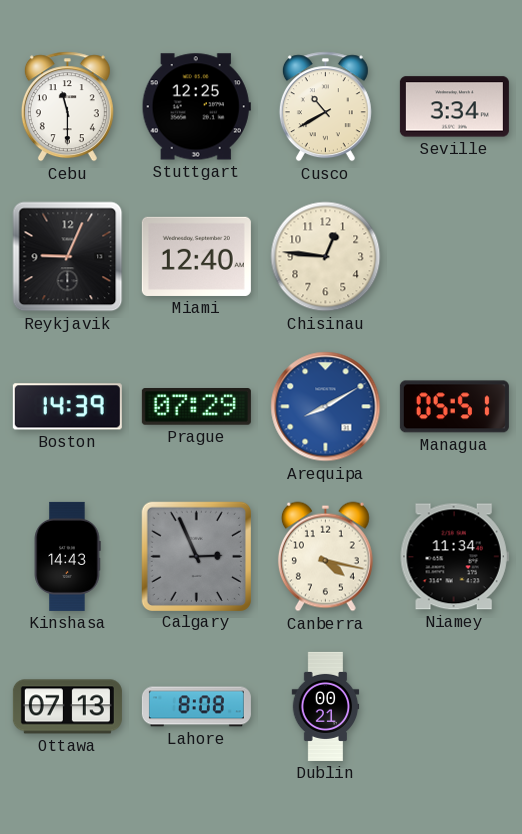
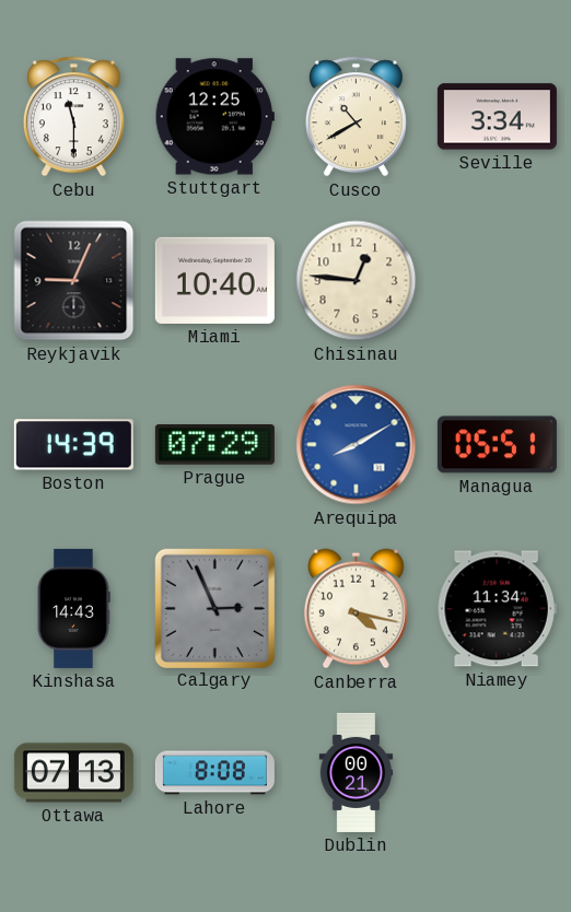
Miami: 12:40 -> 10:40 (214, 280)
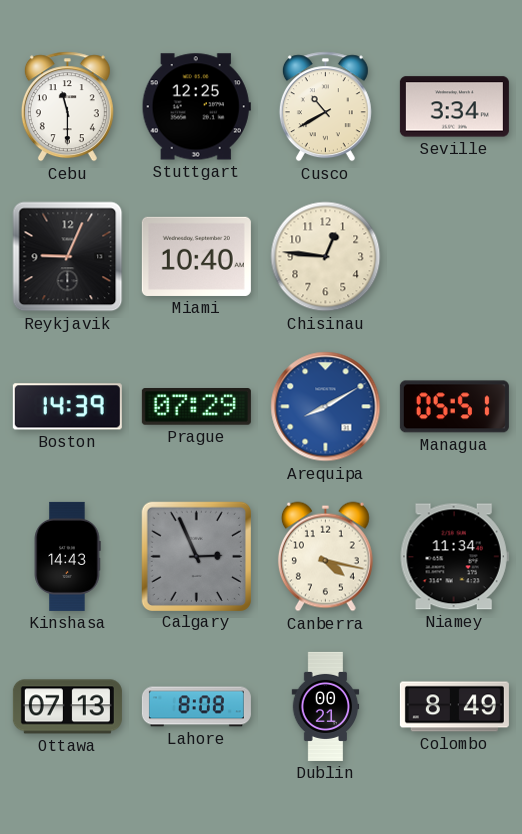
Colombo: none -> 8:49 (454, 707)
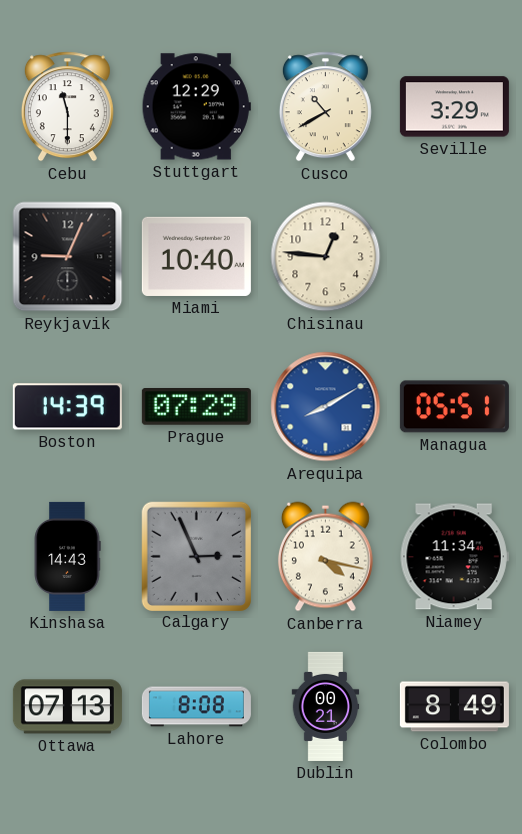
Stuttgart: 12:25 -> 12:29 (196, 107)
Seville: 3:34 -> 3:29 (454, 107)
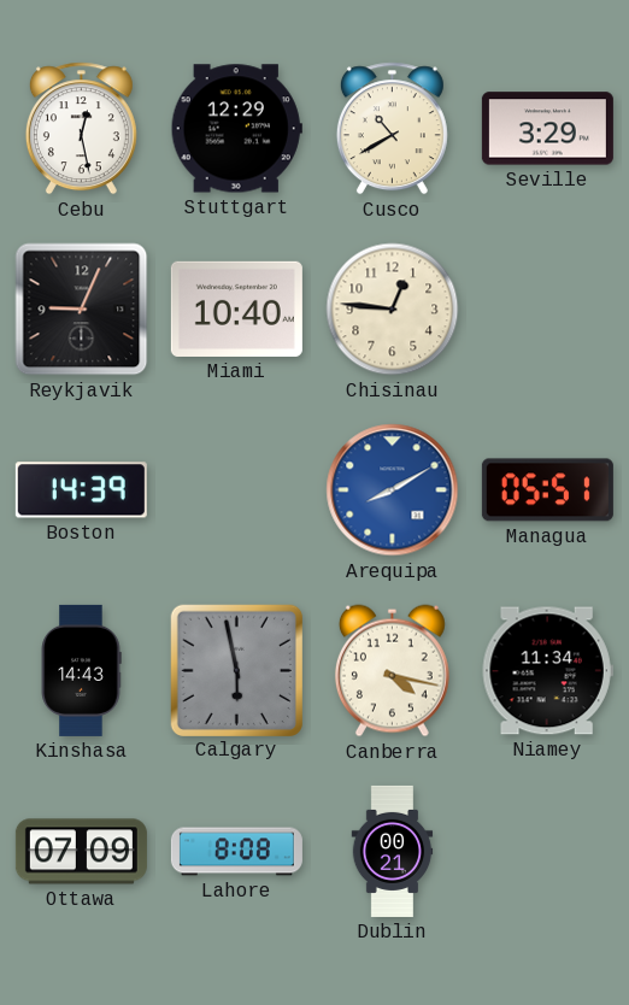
Cebu: 11:30 -> 12:28 (81, 129)
Prague: 07:29 -> none (196, 407)
Calgary: 2:56 -> 5:58 (236, 670)
Ottawa: 07:13 -> 07:09 (81, 852)
Colombo: 8:49 -> none (454, 707)
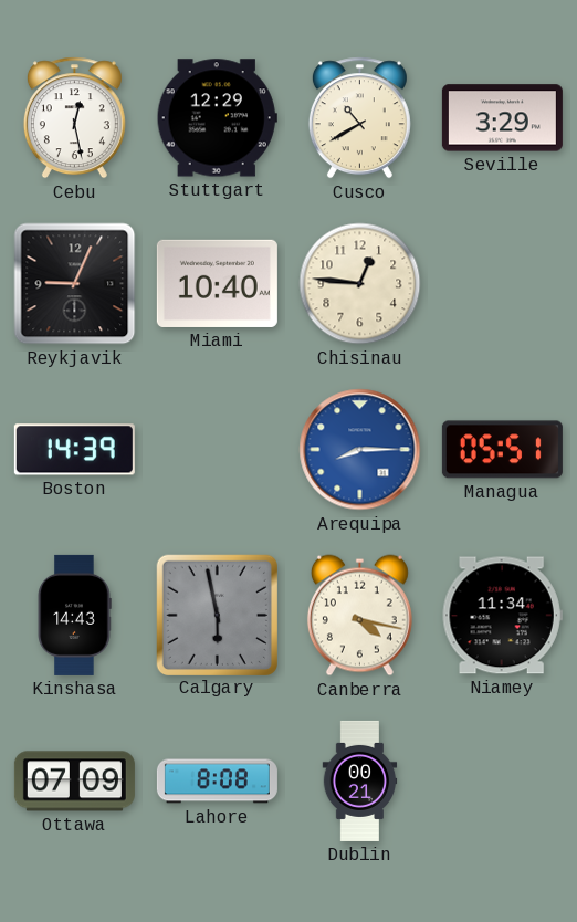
Arequipa: 8:10 -> 8:15 (360, 450)
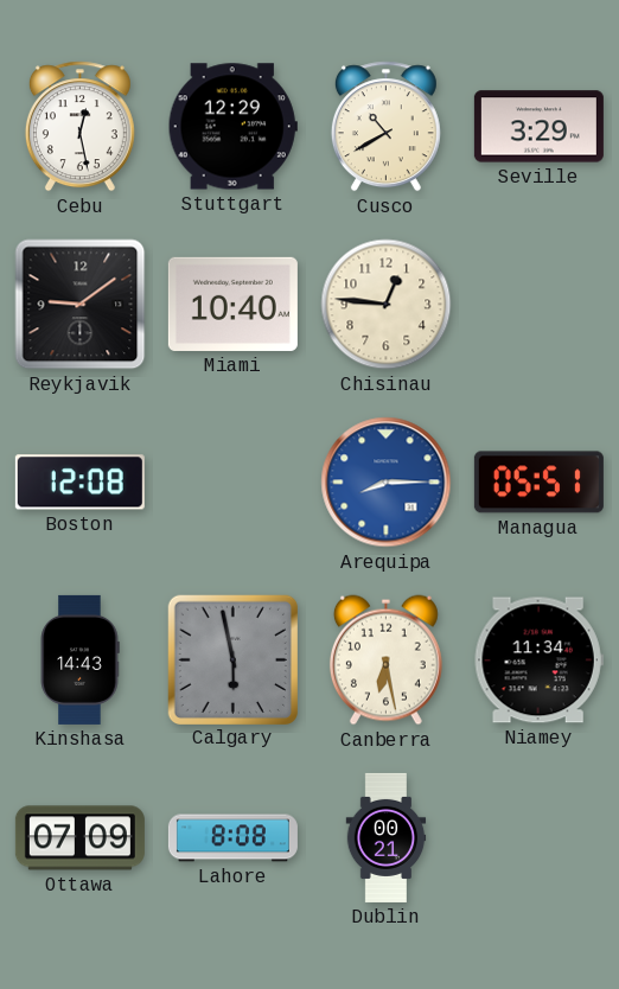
Reykjavik: 9:04 -> 9:09 (81, 305)
Boston: 14:39 -> 12:08 (79, 483)
Canberra: 4:17 -> 6:28 (385, 661)
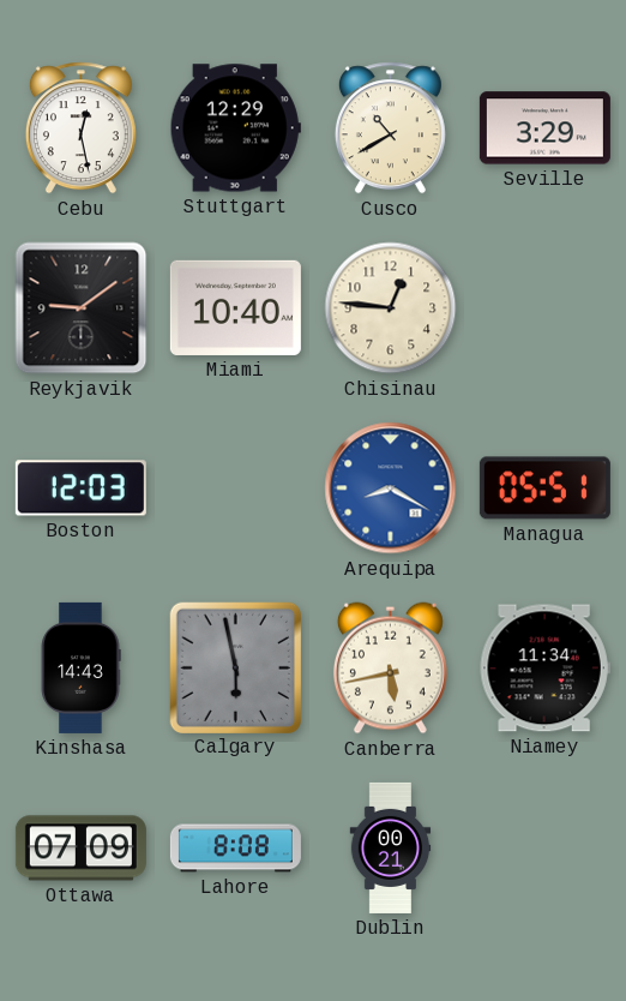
Boston: 12:08 -> 12:03 (80, 488)
Arequipa: 8:15 -> 8:20 (391, 488)
Canberra: 6:28 -> 5:43 (390, 669)
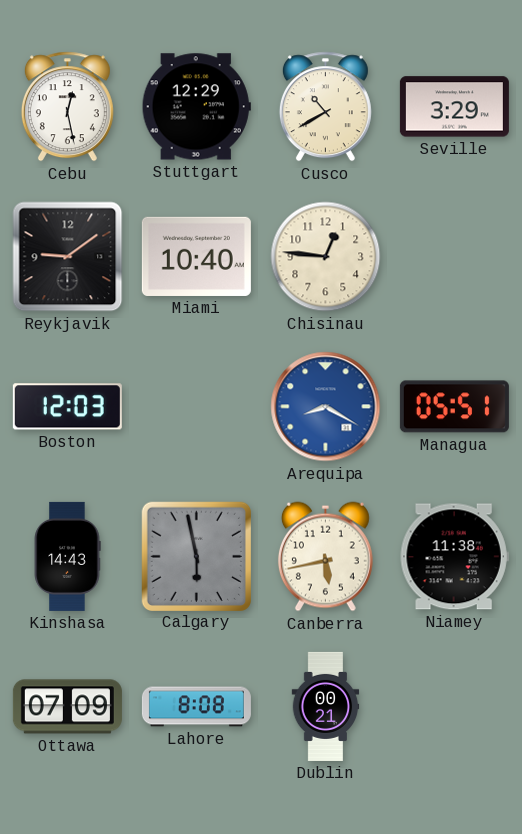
Niamey: 11:34 -> 11:38 (454, 557)
